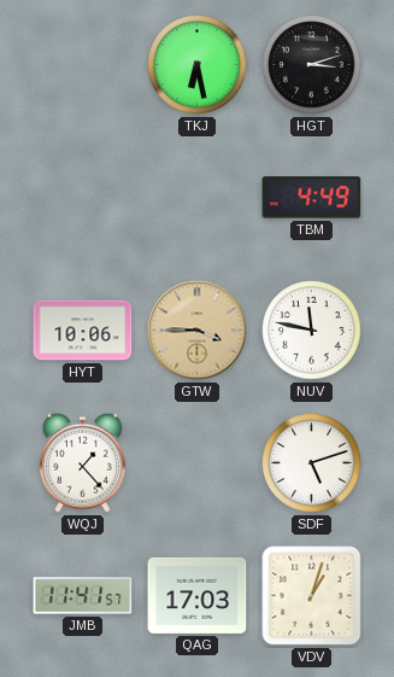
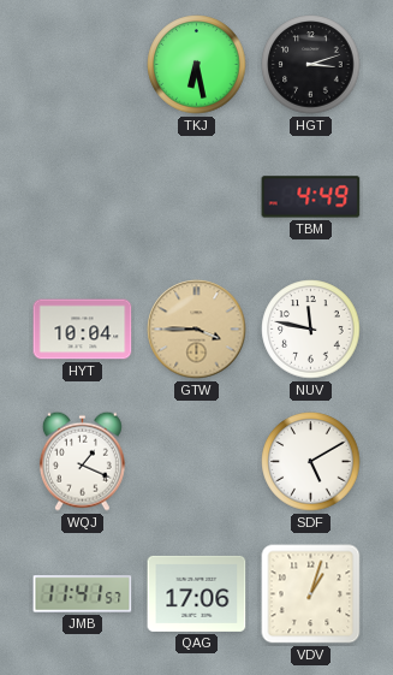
HYT: 10:06 -> 10:04 (83, 330)
WQJ: 1:23 -> 1:19 (82, 461)
SDF: 5:12 -> 5:10 (311, 462)
QAG: 17:03 -> 17:06 (197, 593)
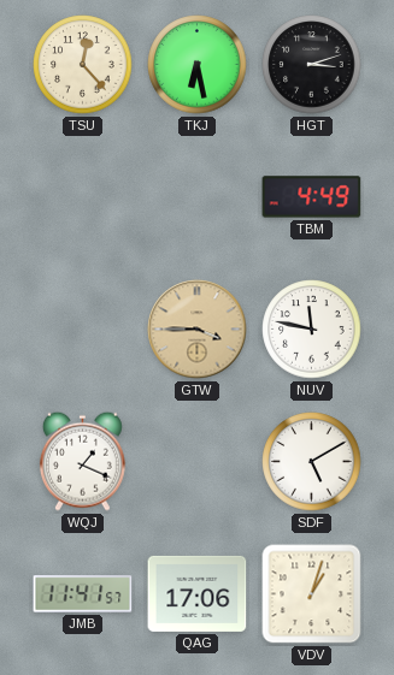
TSU: none -> 12:23 (83, 65)
HYT: 10:04 -> none (83, 330)
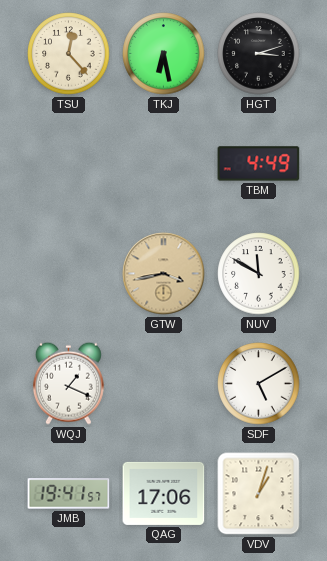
GTW: 3:45 -> 3:43 (164, 274)
NUV: 11:47 -> 11:50 (259, 274)
JMB: 11:41 -> 19:41 (69, 494)
